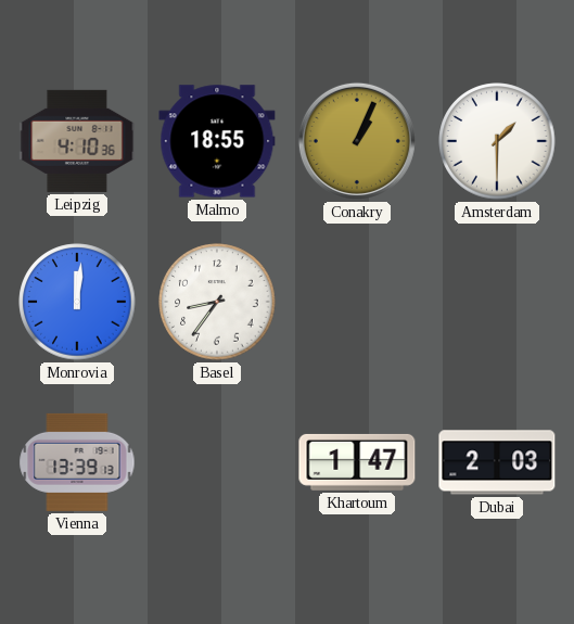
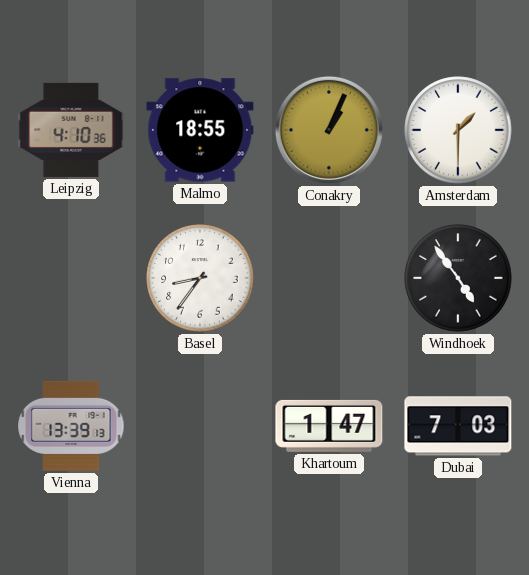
Monrovia: 12:01 -> none (77, 302)
Windhoek: none -> 4:54 (458, 278)
Dubai: 2:03 -> 7:03 (458, 426)
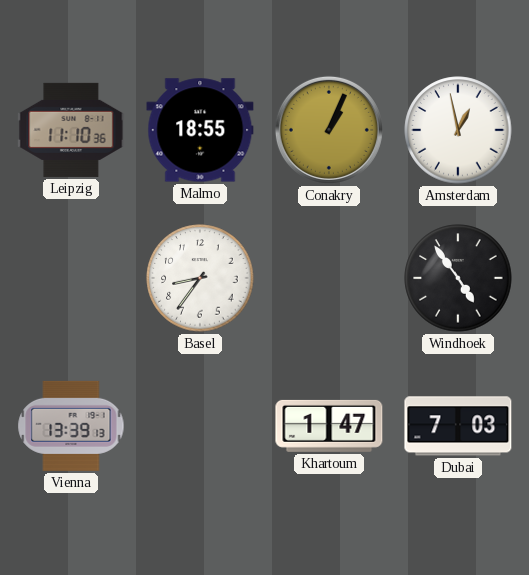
Leipzig: 4:10 -> 11:10 (71, 130)
Amsterdam: 1:30 -> 12:58 (458, 130)
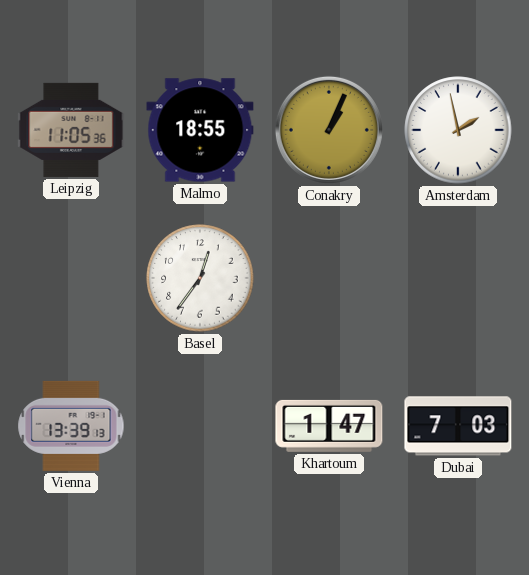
Leipzig: 11:10 -> 11:05 (71, 130)
Amsterdam: 12:58 -> 1:58 (458, 130)
Basel: 8:36 -> 12:36 (200, 278)
Windhoek: 4:54 -> none (458, 278)
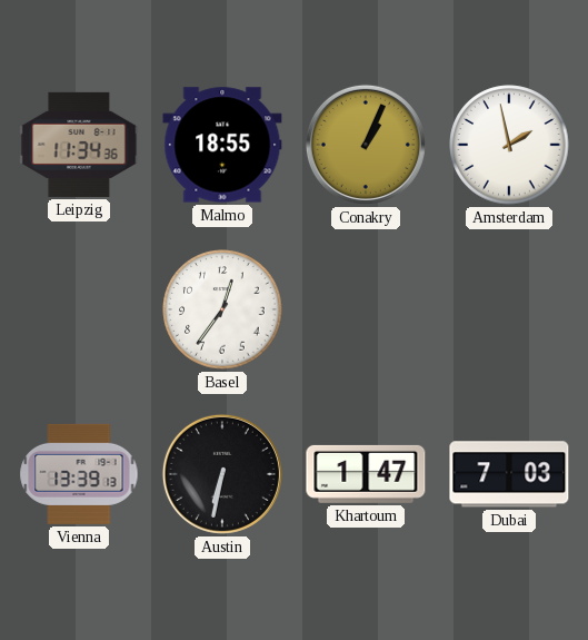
Leipzig: 11:05 -> 11:34 (79, 145)
Austin: none -> 6:32 (222, 474)
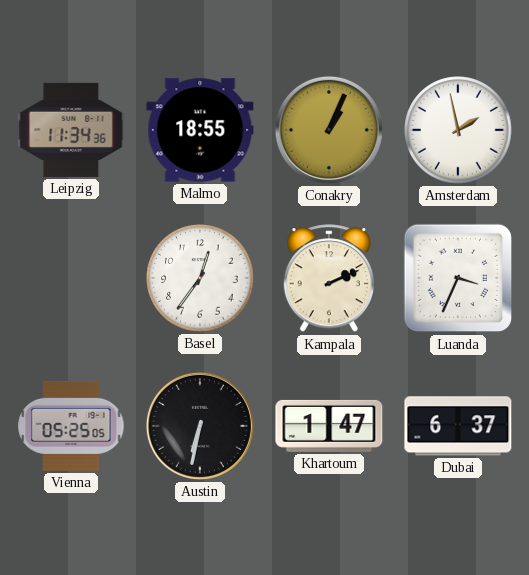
Kampala: none -> 2:11 (329, 279)
Luanda: none -> 3:34 (458, 278)
Vienna: 13:39 -> 05:25 (71, 426)
Dubai: 7:03 -> 6:37 (458, 426)
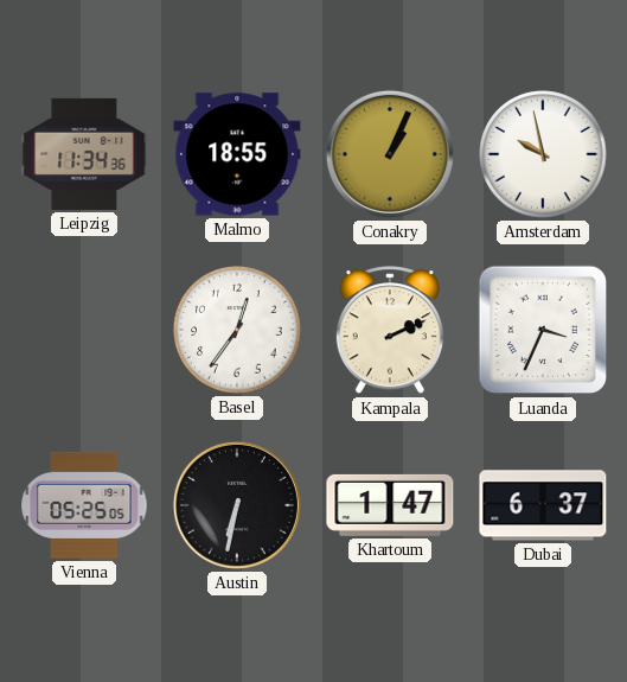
Amsterdam: 1:58 -> 9:58 (543, 154)
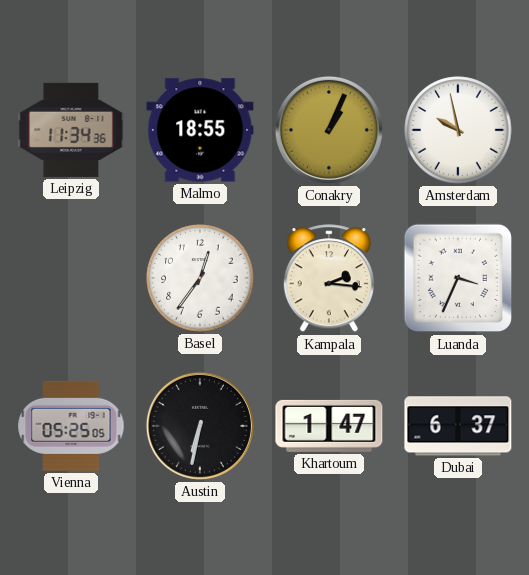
Kampala: 2:11 -> 2:16 (329, 279)
